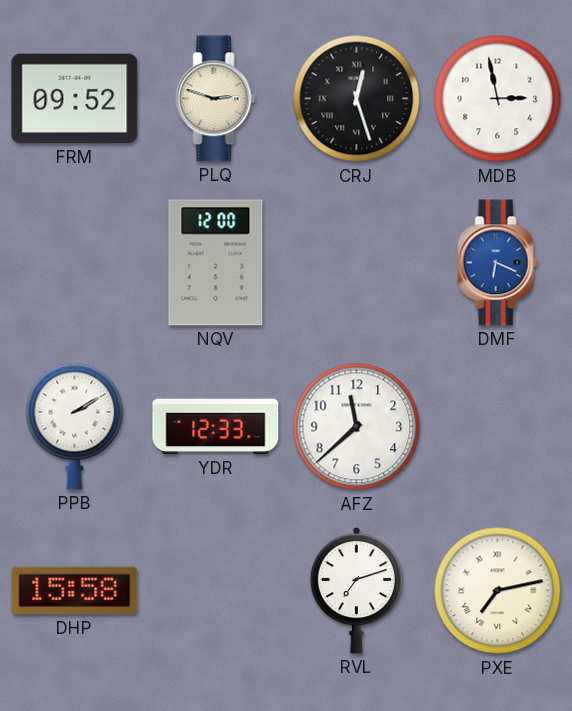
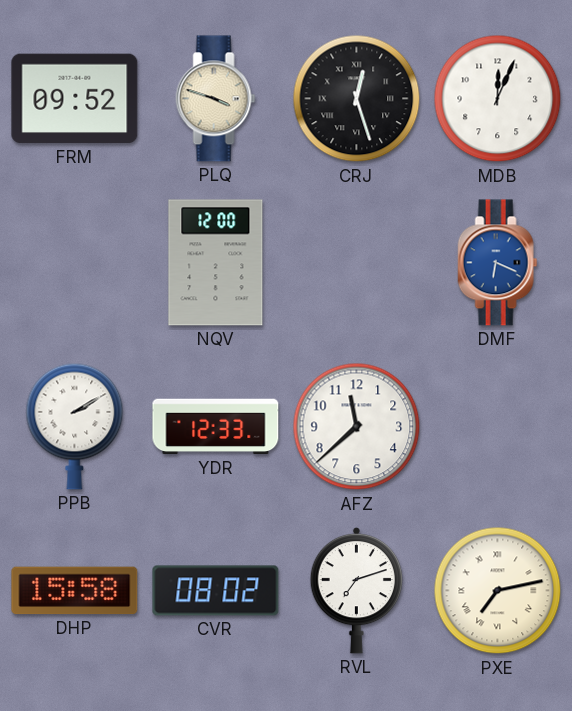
PLQ: 2:48 -> 3:48 (216, 99)
MDB: 2:58 -> 12:04 (498, 99)
CVR: none -> 08:02 (216, 591)
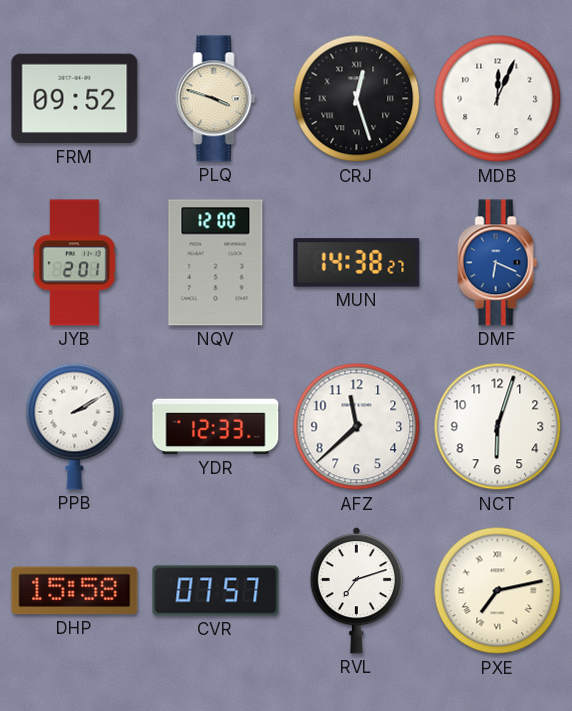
JYB: none -> 2:01 (75, 263)
MUN: none -> 14:38 (357, 263)
NCT: none -> 6:03 (498, 427)
CVR: 08:02 -> 07:57 (216, 591)
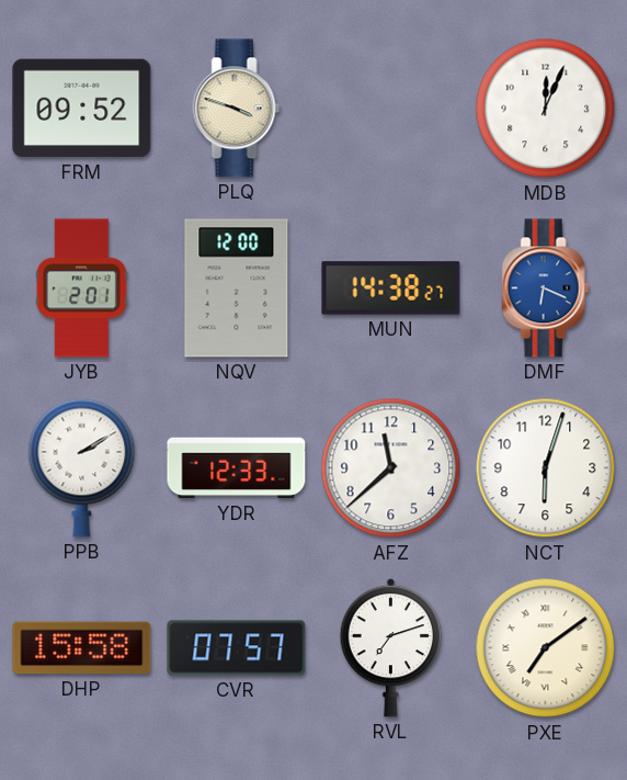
CRJ: 12:27 -> none (357, 99)
PXE: 7:13 -> 7:09 (546, 648)
